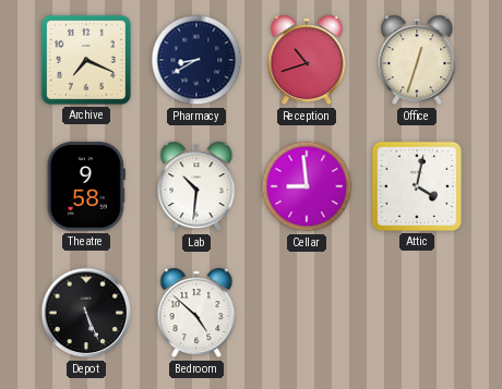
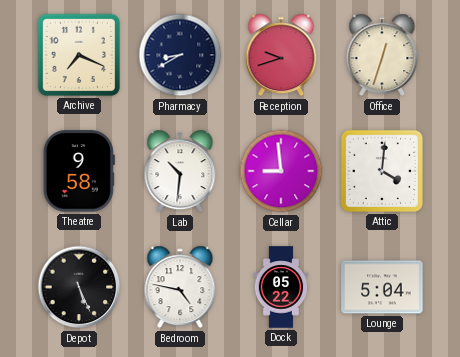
Reception: 10:42 -> 9:42 (281, 55)
Attic: 4:02 -> 4:01 (382, 171)
Bedroom: 4:52 -> 4:47 (180, 287)
Dock: none -> 05:22 (281, 287)
Lounge: none -> 5:04 (382, 287)
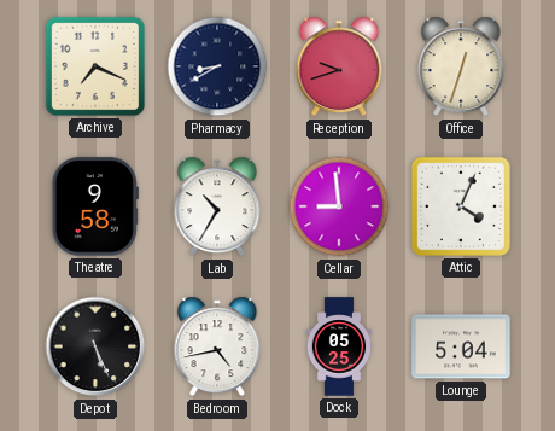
Lab: 10:31 -> 10:35 (217, 206)
Attic: 4:01 -> 4:04 (461, 206)
Bedroom: 4:47 -> 4:43 (217, 346)
Dock: 05:22 -> 05:25 (339, 346)
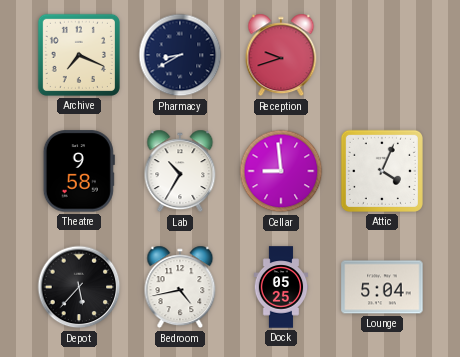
Office: 12:33 -> none (461, 66)
Depot: 5:26 -> 5:37 (79, 287)
